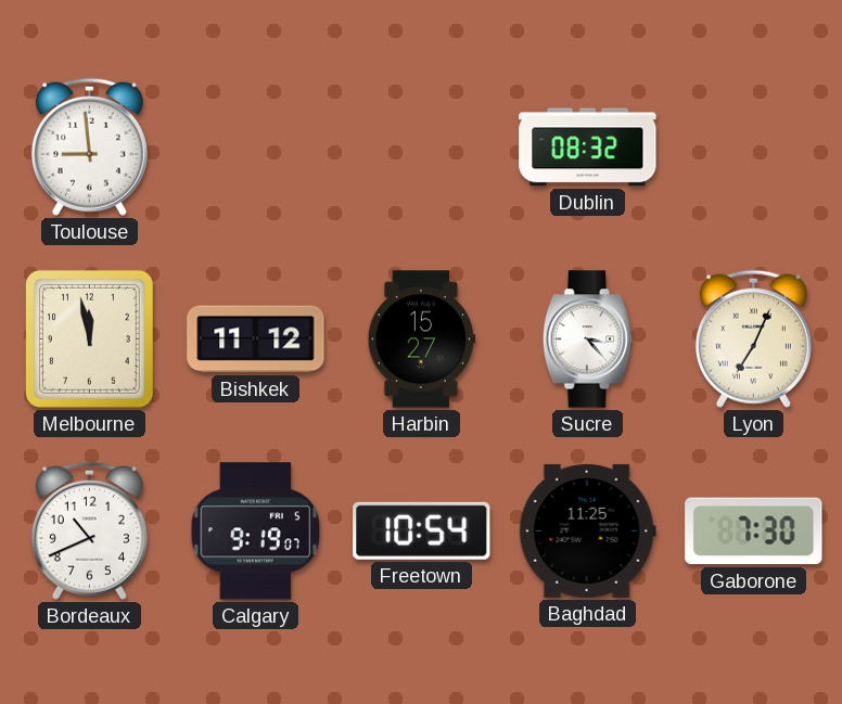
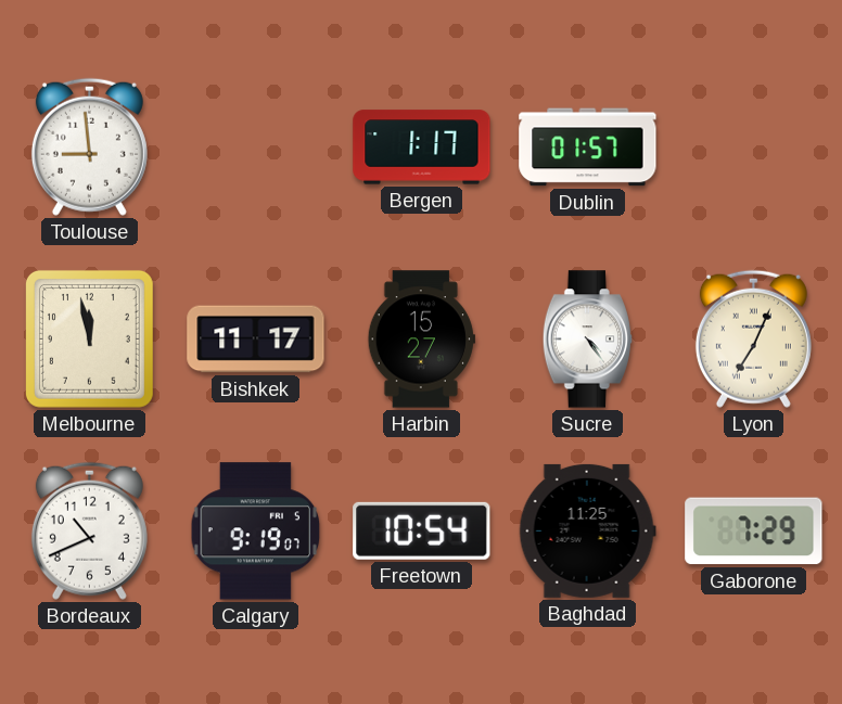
Bergen: none -> 1:17 (422, 148)
Dublin: 08:32 -> 01:57 (588, 148)
Bishkek: 11:12 -> 11:17 (256, 340)
Sucre: 3:23 -> 4:24 (587, 340)
Gaborone: 7:30 -> 7:29 (754, 532)
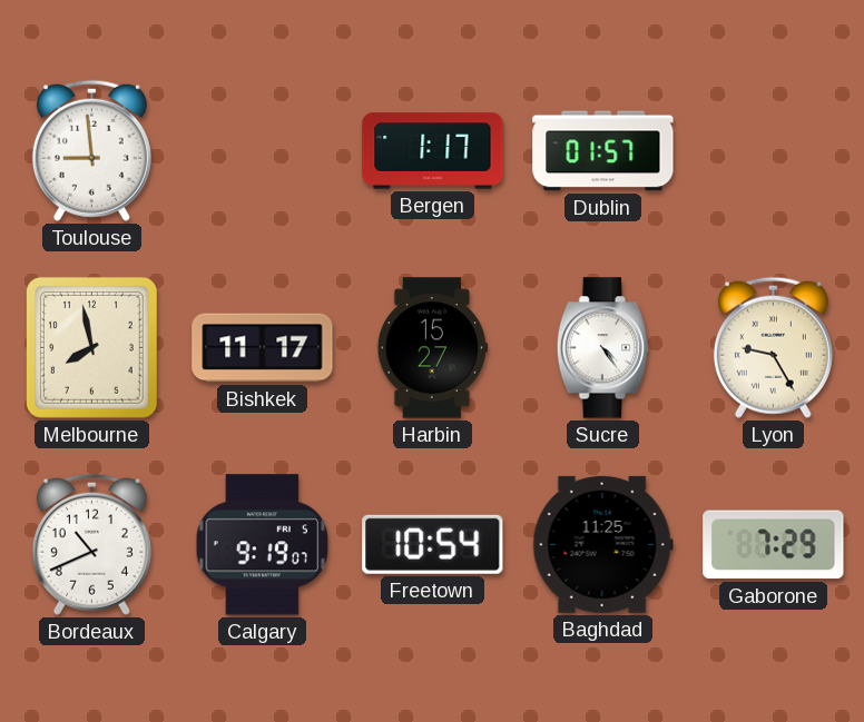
Melbourne: 11:58 -> 7:58 (91, 347)
Lyon: 7:04 -> 9:25 (773, 347)
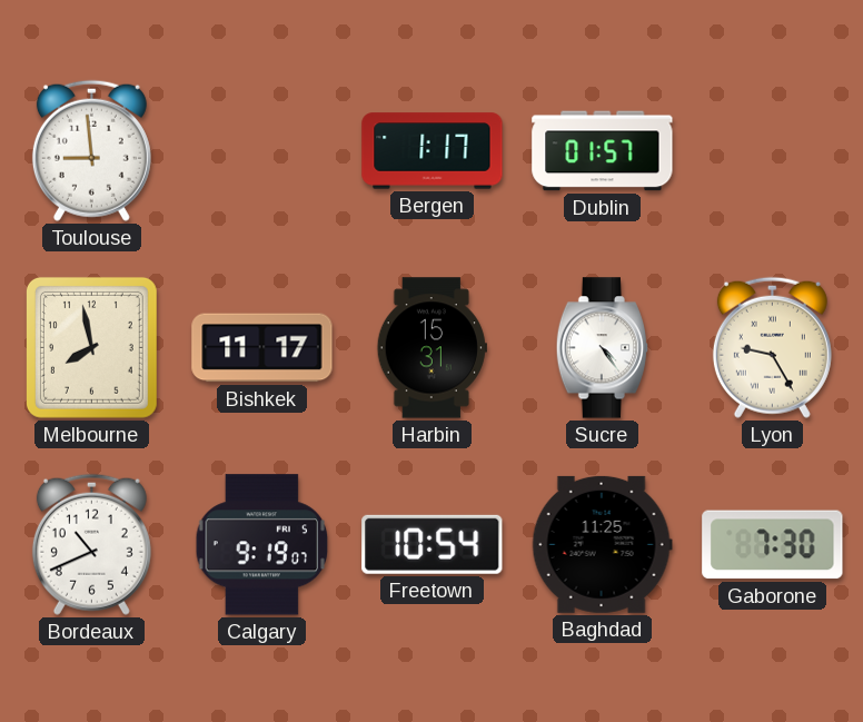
Harbin: 15:27 -> 15:31 (431, 348)
Gaborone: 7:29 -> 7:30 (773, 545)
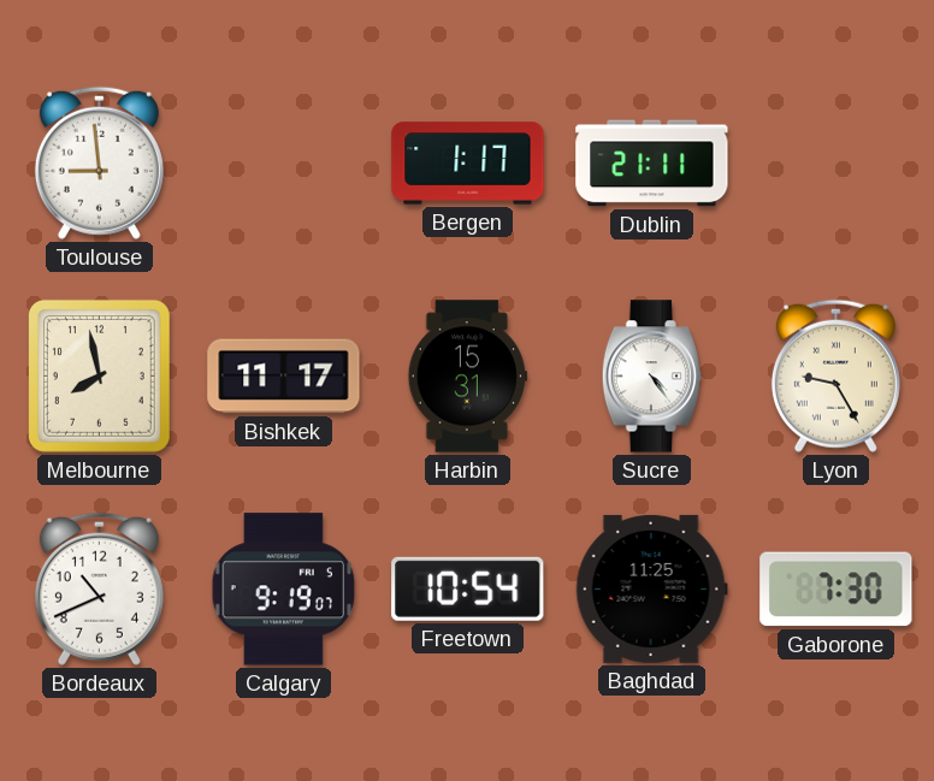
Dublin: 01:57 -> 21:11 (652, 164)
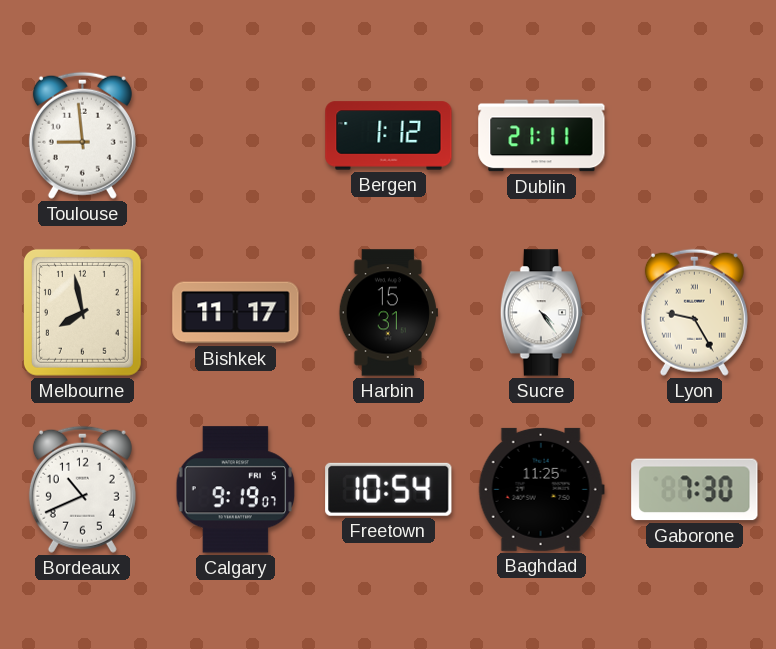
Bergen: 1:17 -> 1:12 (389, 136)
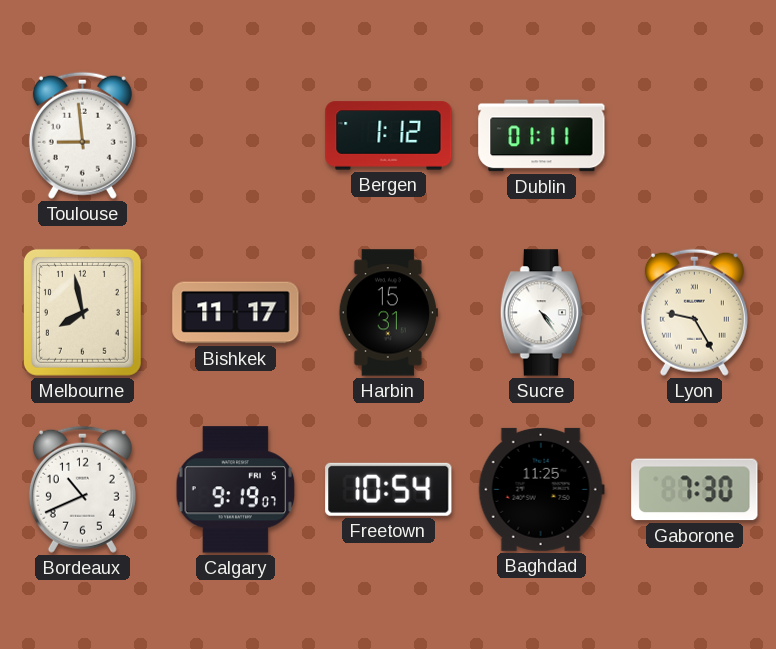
Dublin: 21:11 -> 01:11 (542, 136)
